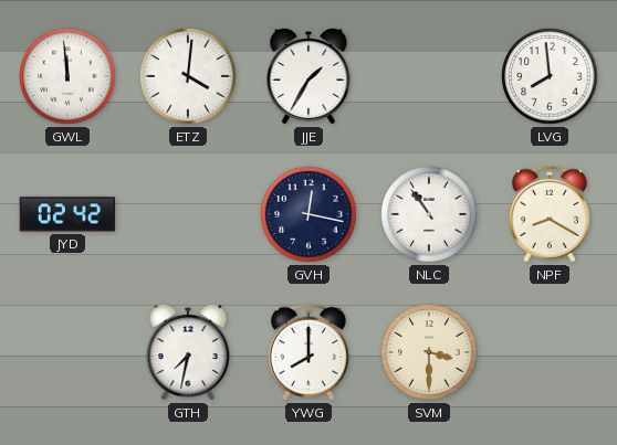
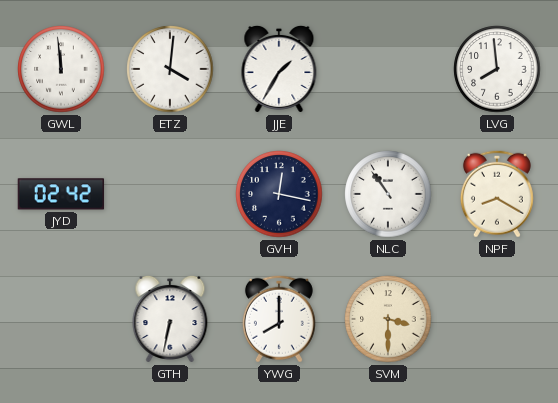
GTH: 7:32 -> 6:32 (170, 319)
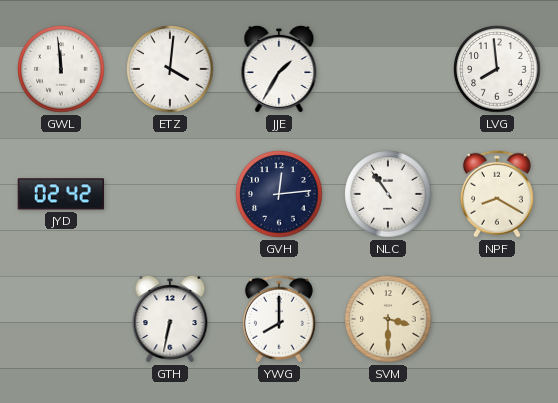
GVH: 12:17 -> 12:14 (279, 194)
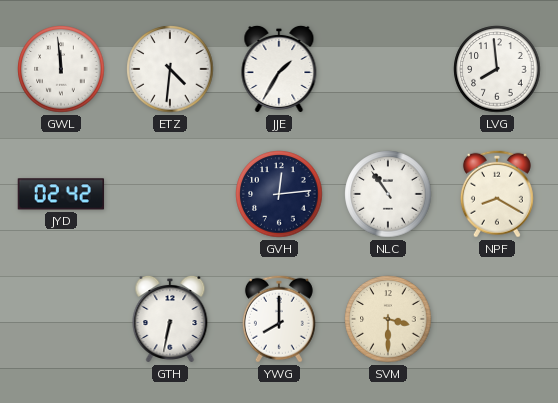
ETZ: 4:01 -> 4:31 (170, 69)
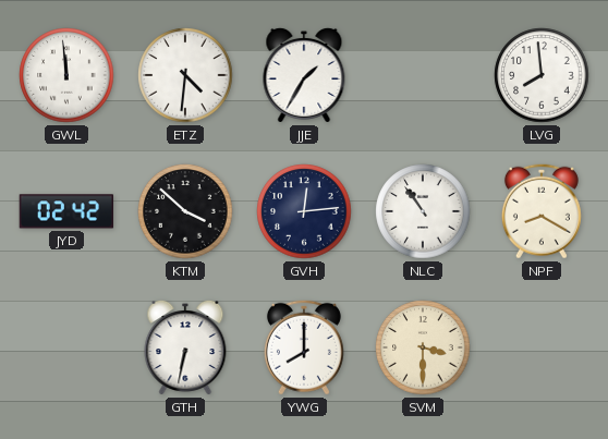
KTM: none -> 3:52 (185, 211)
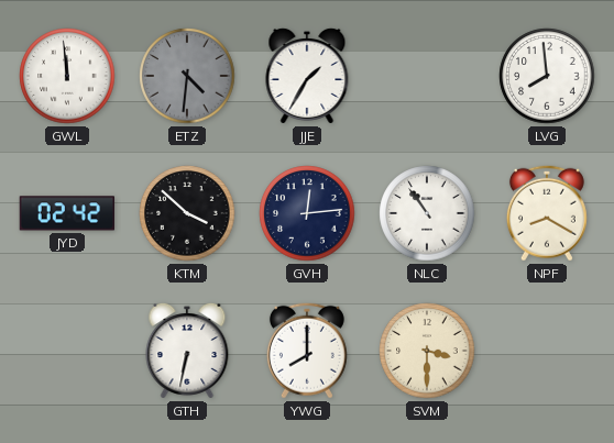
ETZ dial: white -> grey (187, 76)
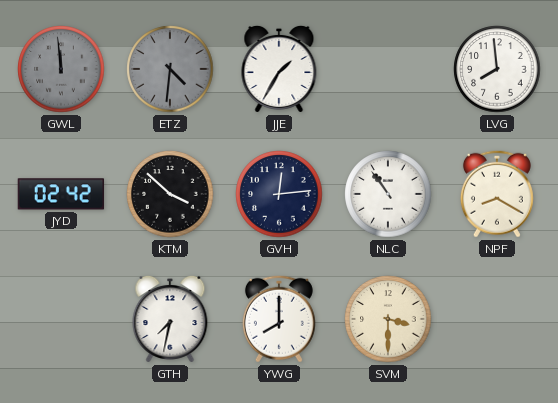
GWL dial: white -> grey (61, 69)
GTH: 6:32 -> 7:32 (170, 319)
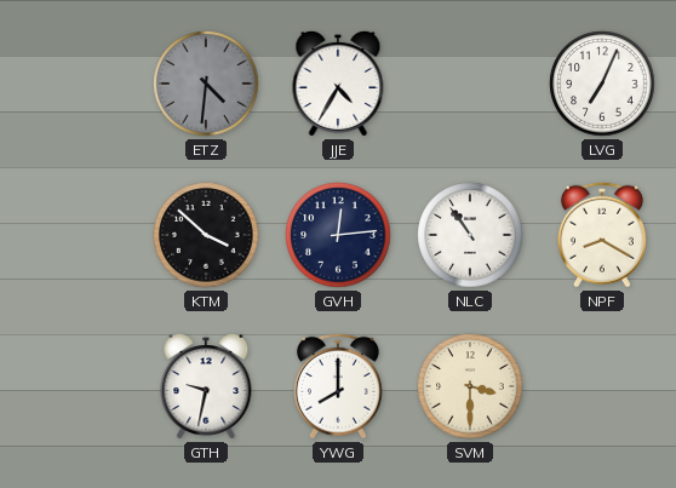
GWL: 11:59 -> none (61, 69)
JJE: 1:35 -> 4:35 (338, 84)
LVG: 7:59 -> 7:04 (602, 84)
JYD: 02:42 -> none (61, 194)
GTH: 7:32 -> 9:32 (206, 386)
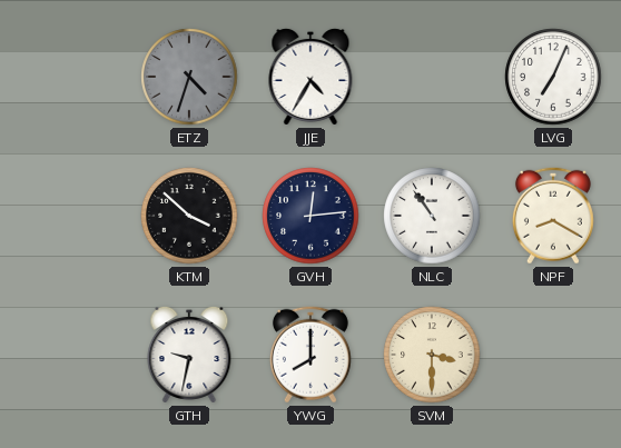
ETZ: 4:31 -> 4:33 (189, 77)
